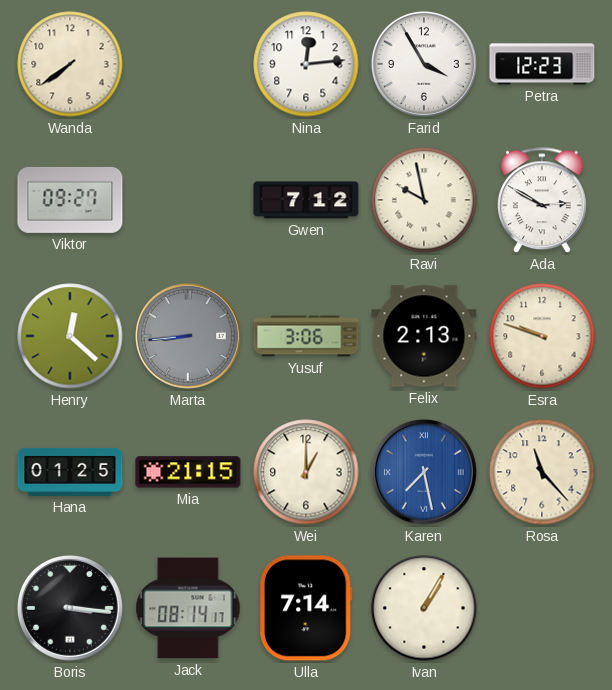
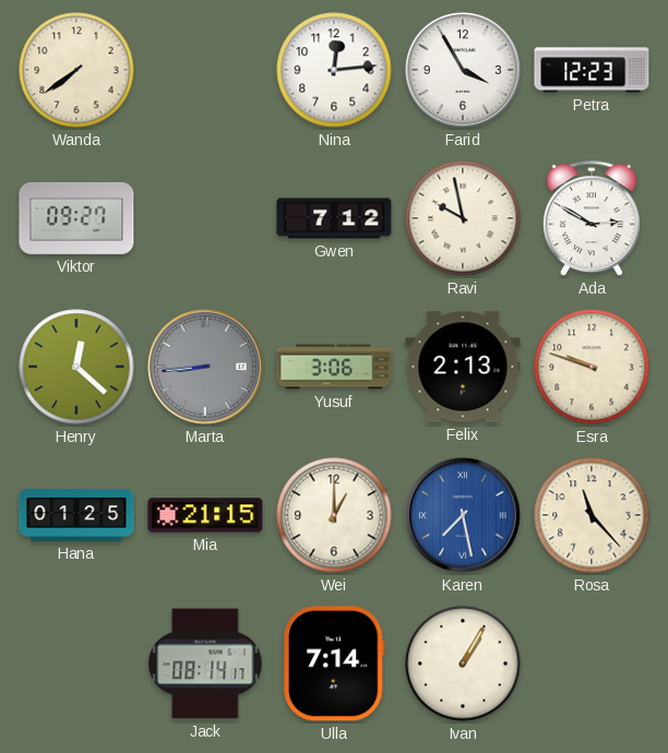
Boris: 3:16 -> none (70, 608)
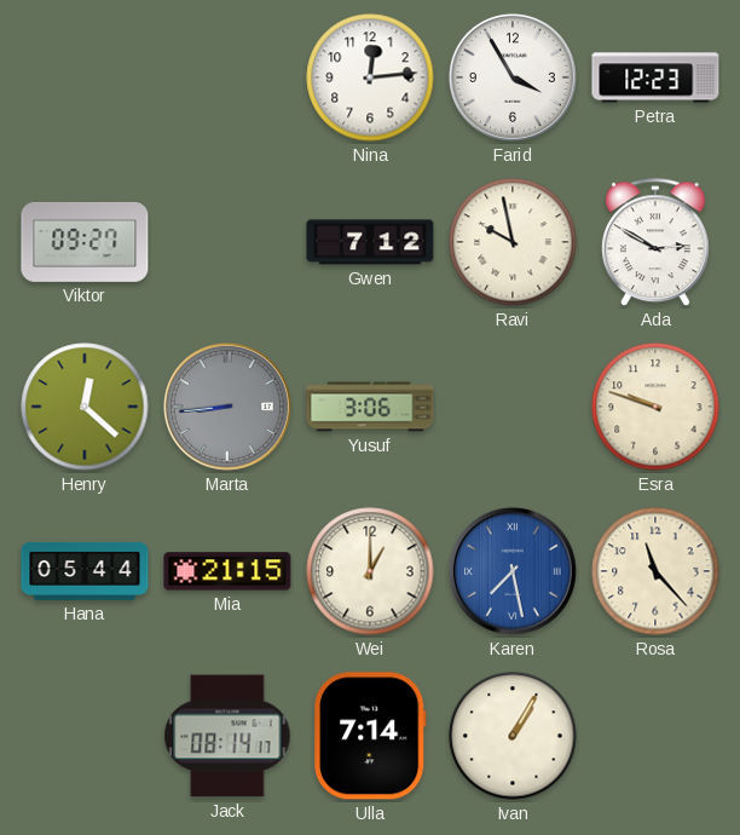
Wanda: 7:39 -> none (76, 70)
Felix: 2:13 -> none (463, 367)
Hana: 01:25 -> 05:44 (85, 571)
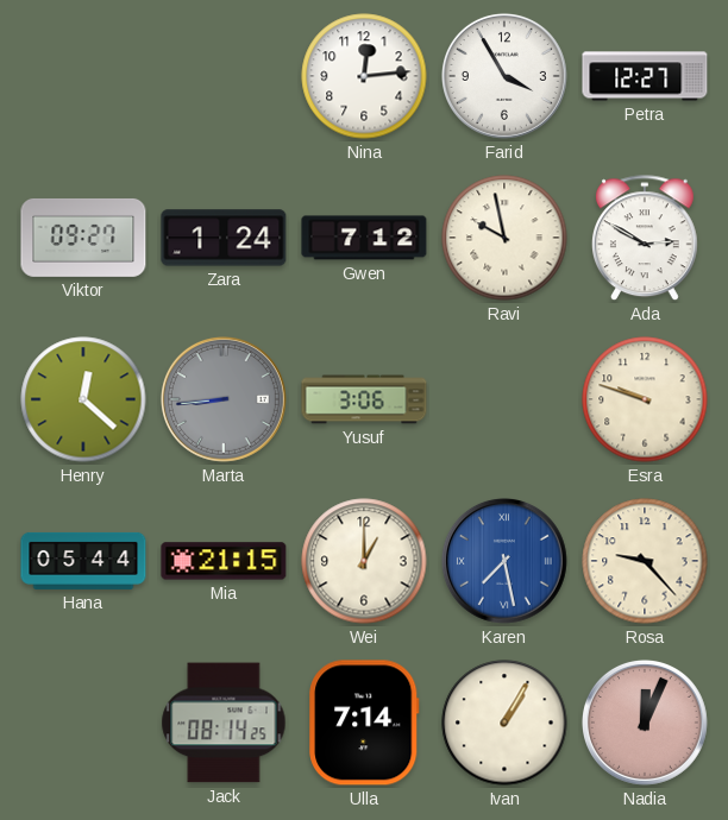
Petra: 12:23 -> 12:27 (645, 76)
Zara: none -> 1:24 (224, 238)
Rosa: 11:23 -> 9:23 (645, 561)
Jack: 08:14:17 -> 08:14:25 (224, 723)
Nadia: none -> 12:04 (645, 723)
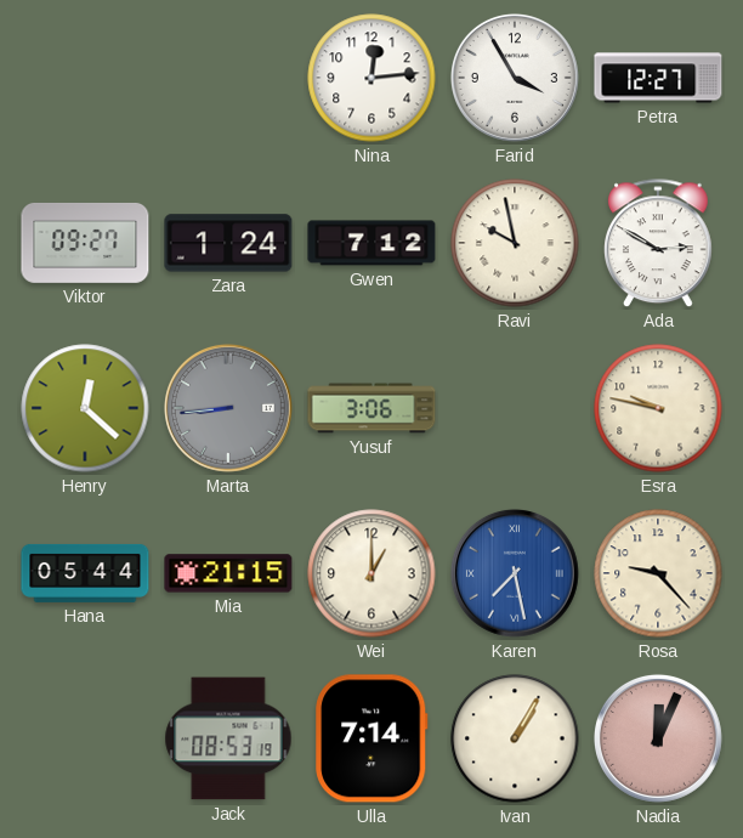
Esra: 9:48 -> 9:47 (658, 408)
Jack: 08:14 -> 08:53 (228, 738)
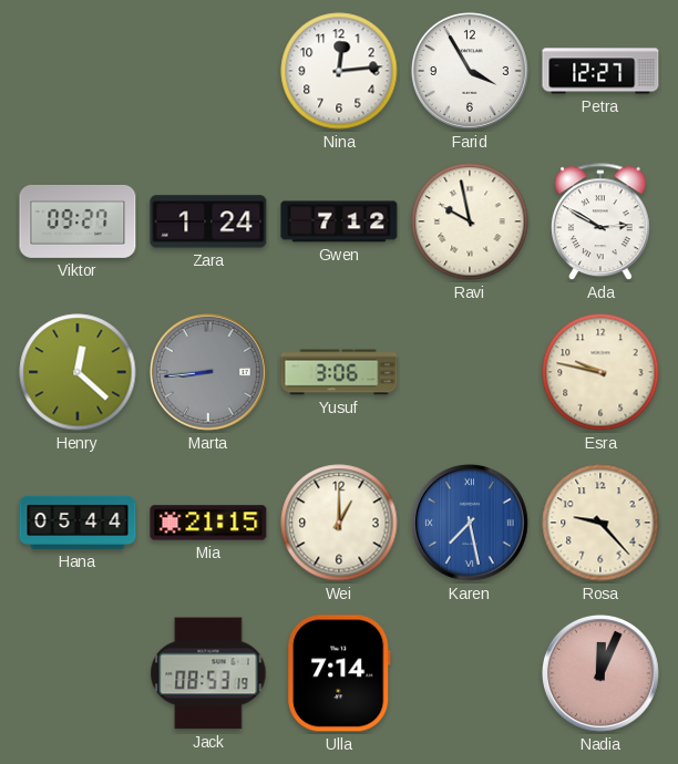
Ivan: 1:05 -> none (515, 738)
